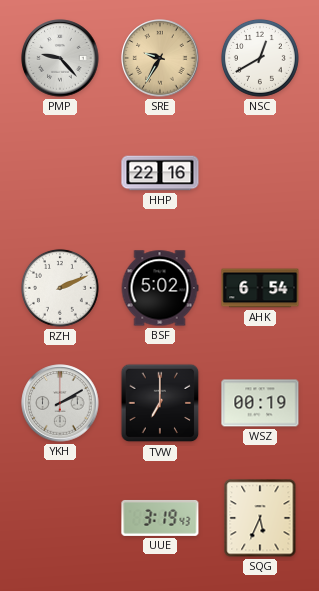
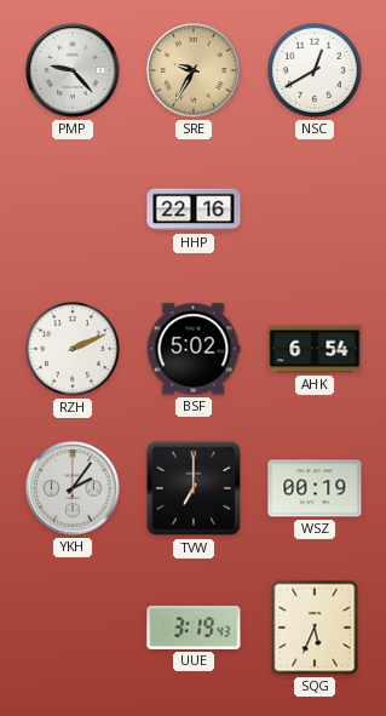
YKH: 2:10 -> 2:06 (73, 488)
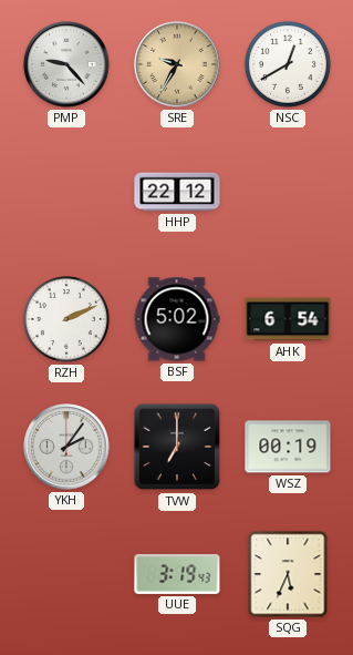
HHP: 22:16 -> 22:12 (177, 192)
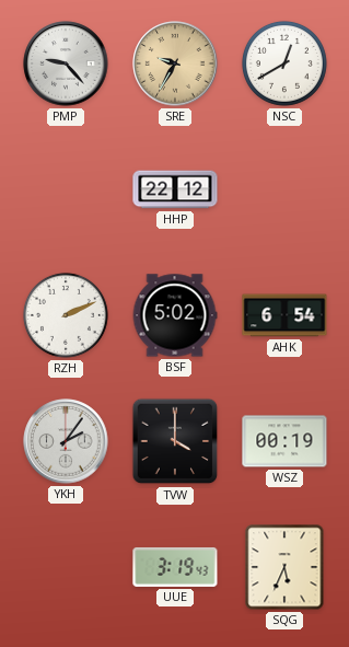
TVW: 7:00 -> 4:00 (175, 441)
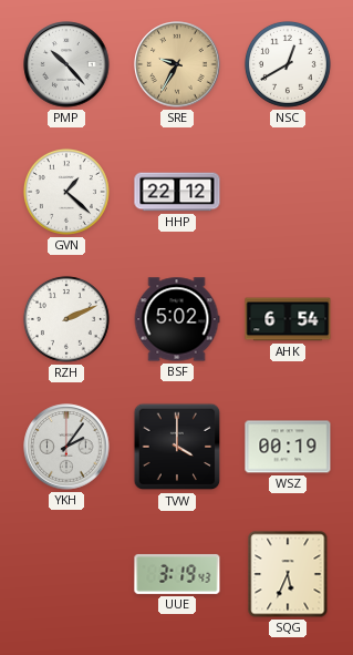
PMP: 9:23 -> 10:23 (66, 64)
GVN: none -> 1:22 (66, 192)
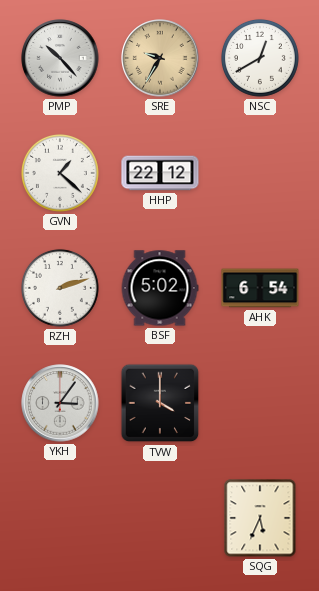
RZH: 2:11 -> 2:12 (60, 288)
YKH: 2:06 -> 3:06 (60, 403)
WSZ: 00:19 -> none (288, 447)
UUE: 3:19 -> none (177, 574)
